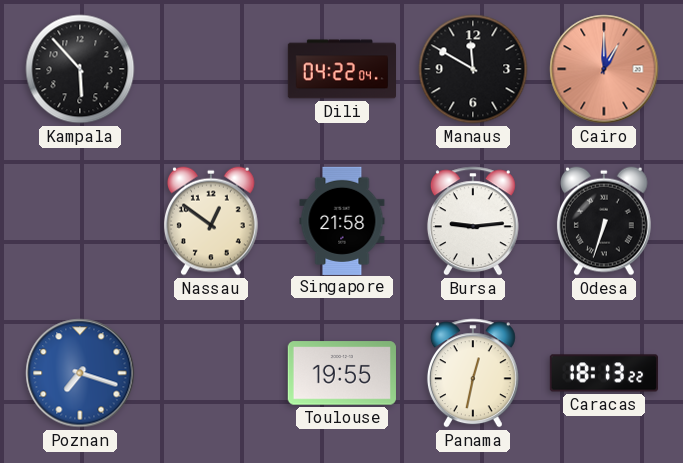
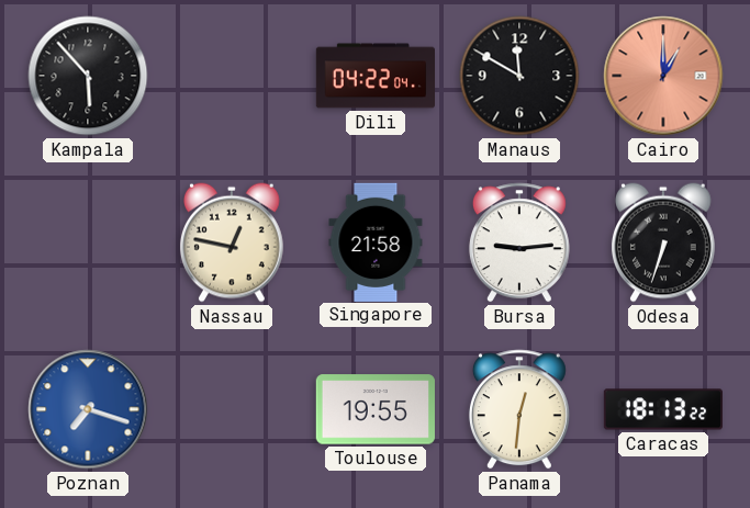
Nassau: 12:51 -> 12:47 (232, 242)
Panama: 12:32 -> 12:31 (519, 409)
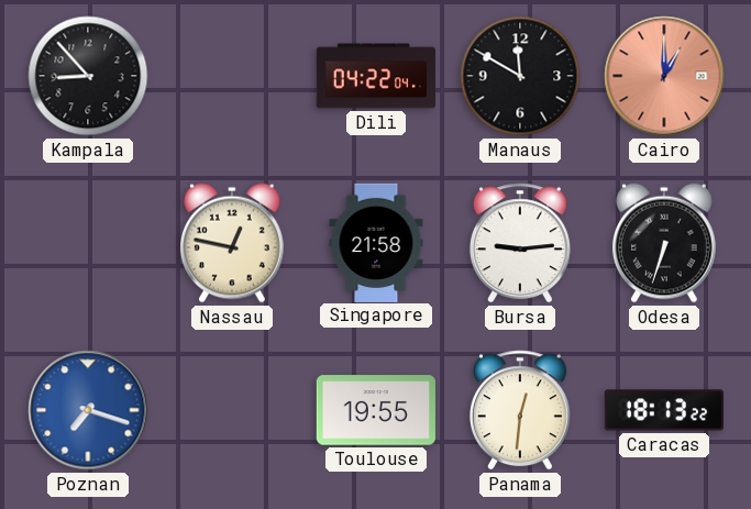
Kampala: 5:53 -> 8:53 (88, 76)
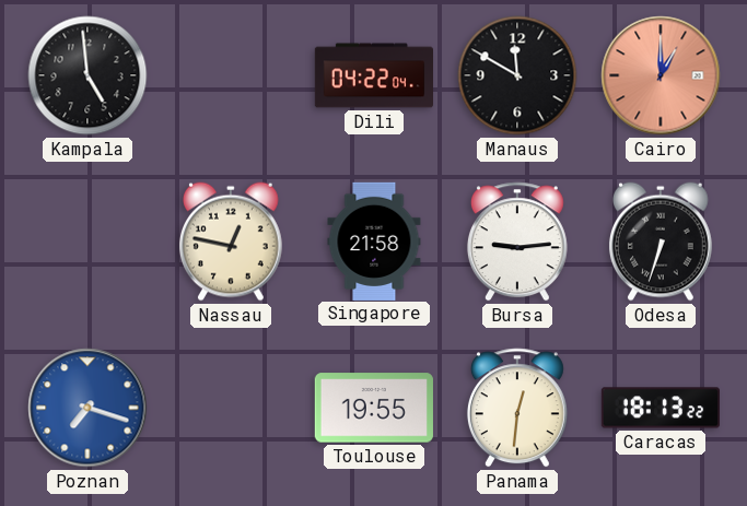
Kampala: 8:53 -> 4:59 (87, 75)
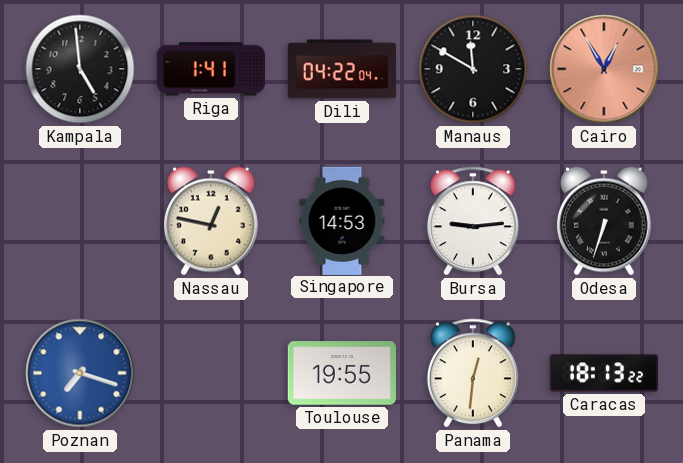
Riga: none -> 1:41 (211, 69)
Cairo: 1:00 -> 12:55 (604, 69)
Singapore: 21:58 -> 14:53 (342, 220)
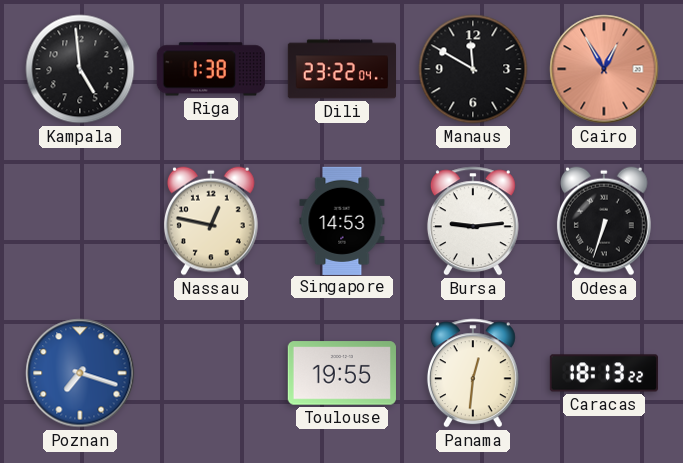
Riga: 1:41 -> 1:38 (211, 69)
Dili: 04:22 -> 23:22 (341, 69)
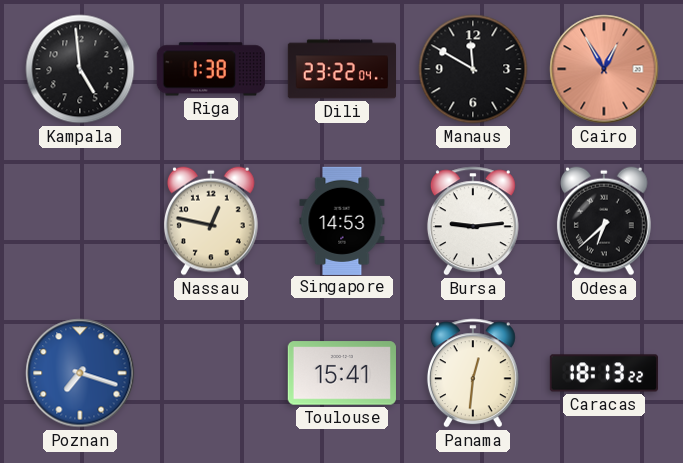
Odesa: 6:33 -> 6:38 (604, 221)
Toulouse: 19:55 -> 15:41 (342, 373)
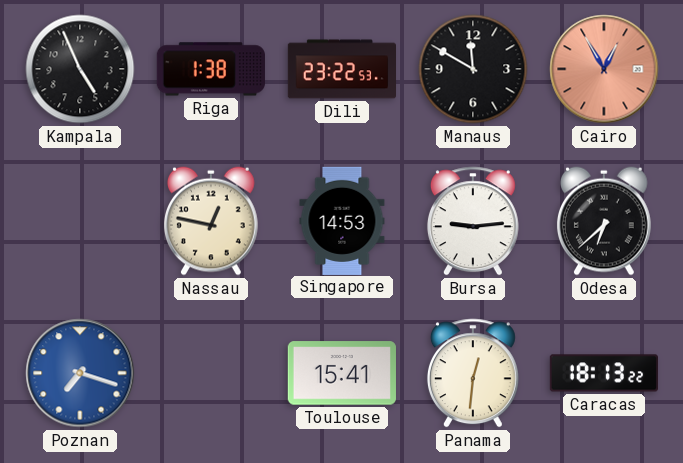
Kampala: 4:59 -> 4:56 (80, 69)
Dili: 23:22:04 -> 23:22:53 (341, 69)
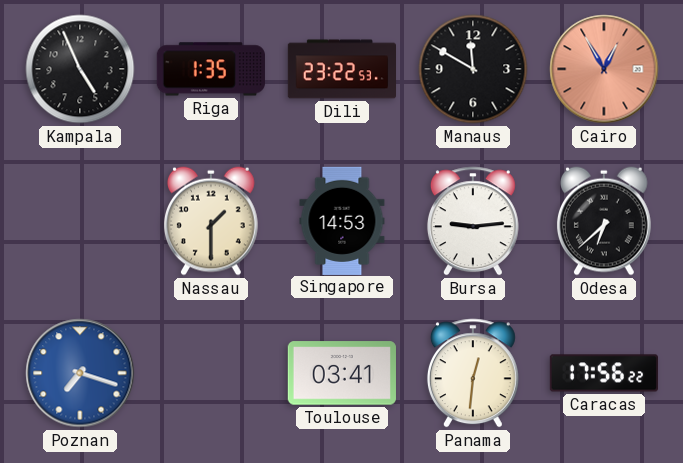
Riga: 1:38 -> 1:35 (211, 69)
Nassau: 12:47 -> 1:30 (211, 221)
Toulouse: 15:41 -> 03:41 (342, 373)
Caracas: 18:13 -> 17:56 (603, 373)
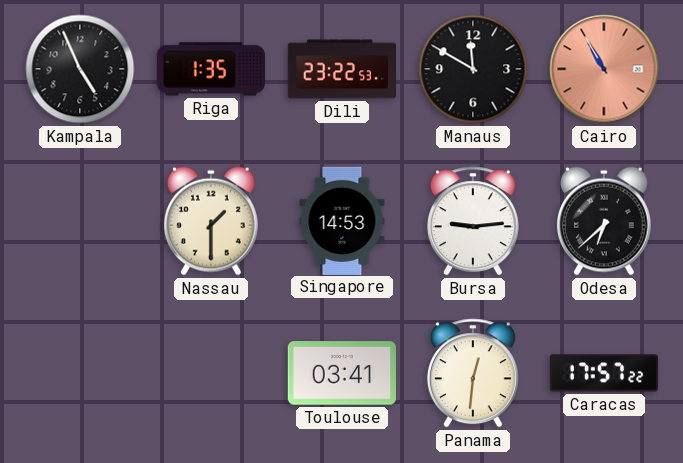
Cairo: 12:55 -> 10:55 (604, 69)
Poznan: 7:18 -> none (80, 373)
Caracas: 17:56 -> 17:57 (603, 373)
